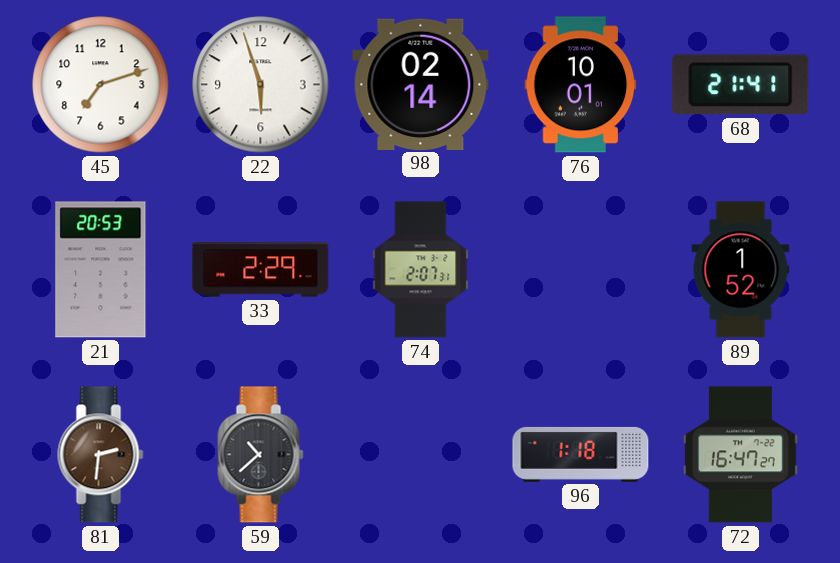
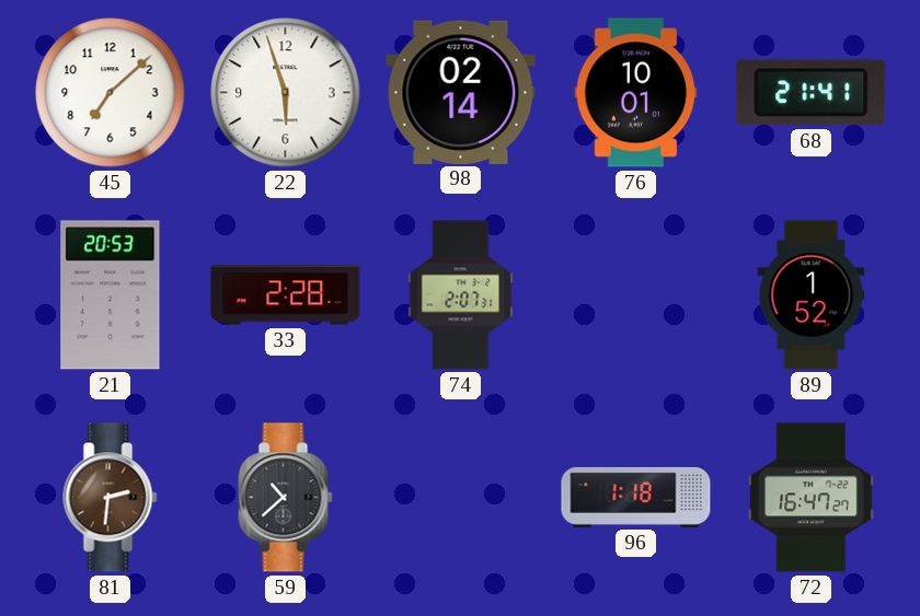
45: 7:12 -> 7:08 (111, 93)
33: 2:29 -> 2:28 (286, 295)
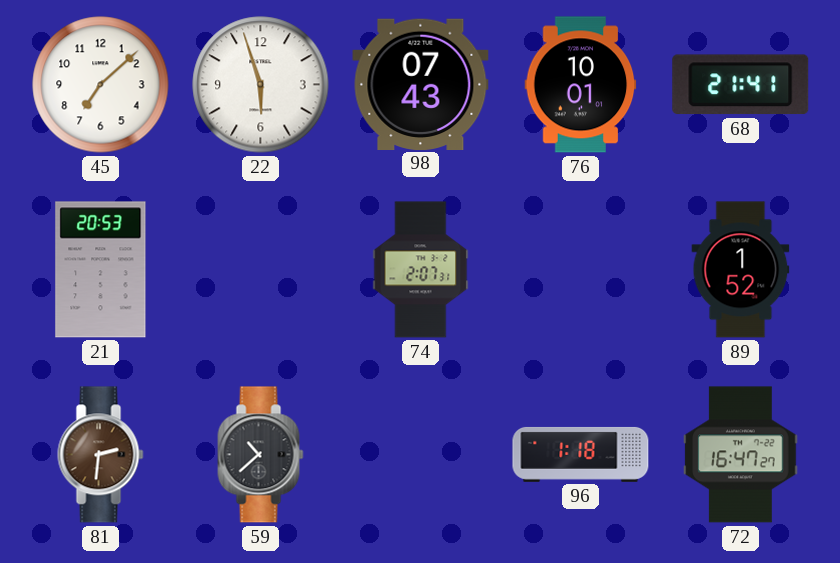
98: 02:14 -> 07:43 (421, 84)
33: 2:28 -> none (286, 295)
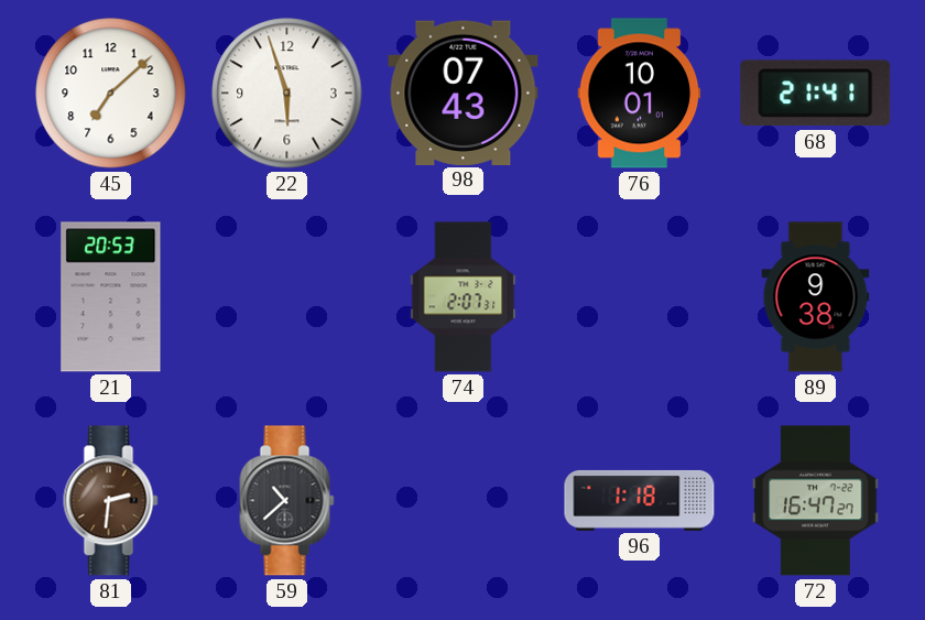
89: 1:52 -> 9:38 (816, 297)
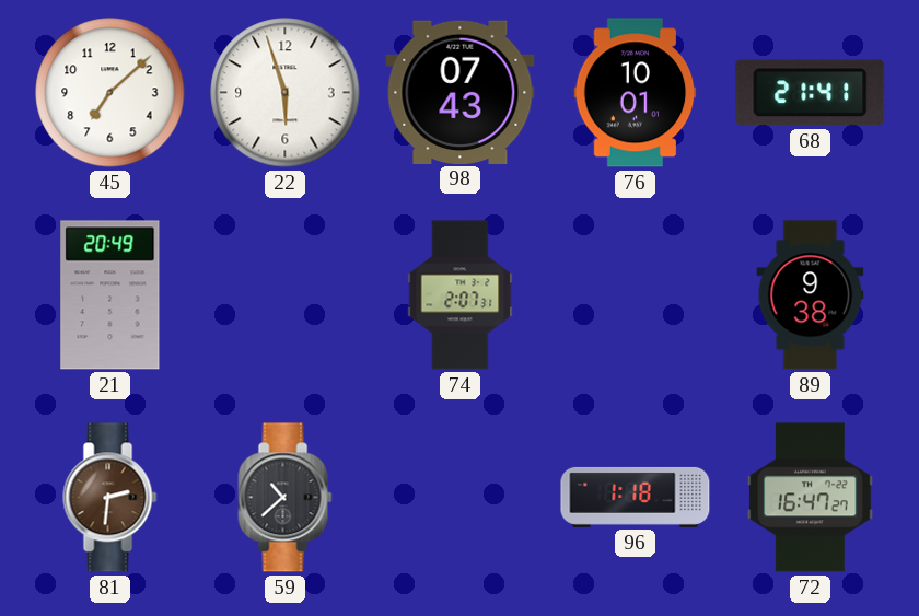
21: 20:53 -> 20:49 (110, 295)
